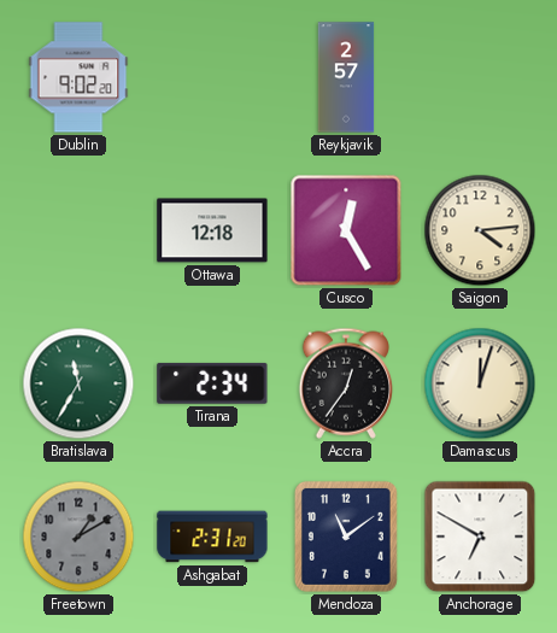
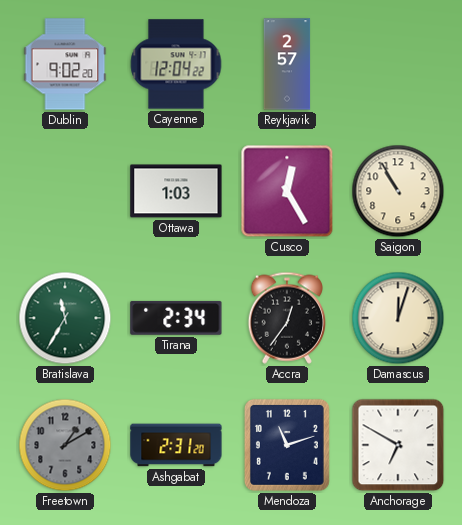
Cayenne: none -> 12:04 (176, 64)
Ottawa: 12:18 -> 1:03 (176, 191)
Saigon: 4:14 -> 10:55 (398, 191)
Mendoza: 11:09 -> 11:12 (287, 445)
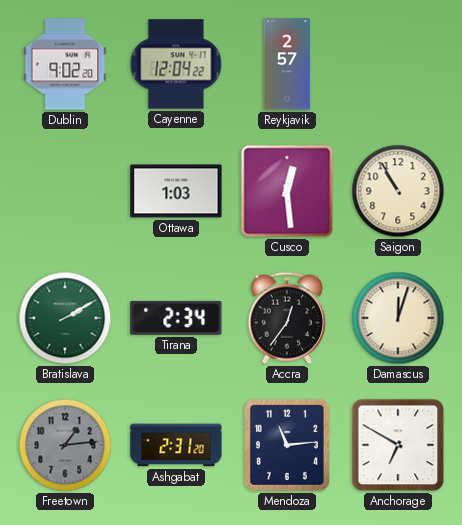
Cusco: 12:25 -> 12:29 (287, 191)
Bratislava: 11:35 -> 2:10 (65, 318)
Freetown: 1:10 -> 1:14 (65, 445)
Mendoza: 11:12 -> 11:14 (287, 445)
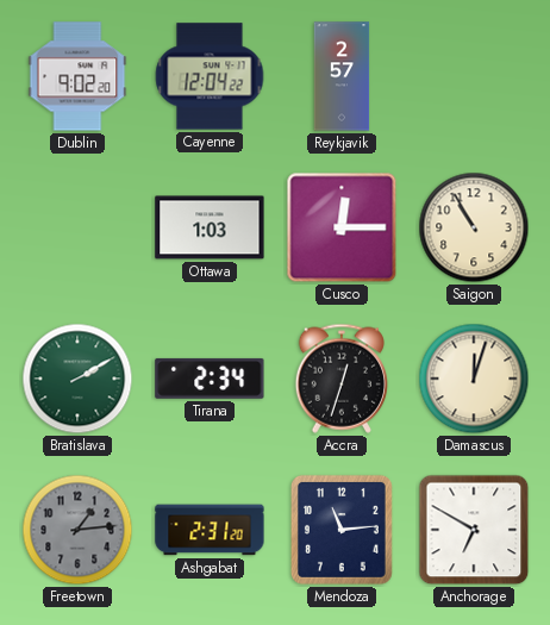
Cusco: 12:29 -> 12:15 (342, 227)
Accra: 12:36 -> 12:33 (340, 379)
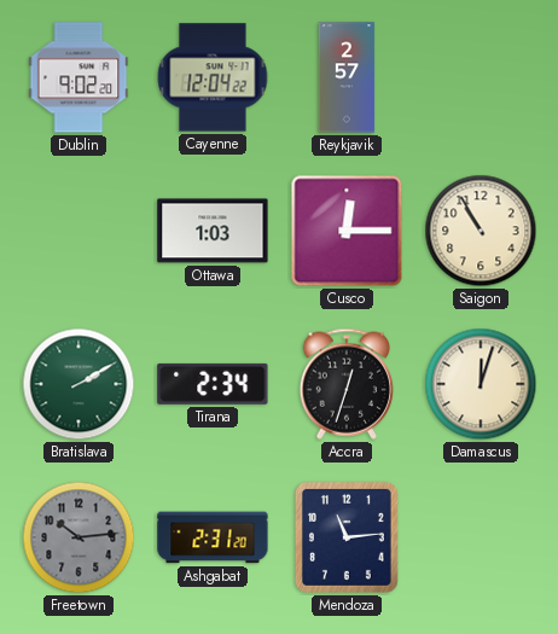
Freetown: 1:14 -> 10:14 (79, 537)
Anchorage: 6:50 -> none (474, 530)
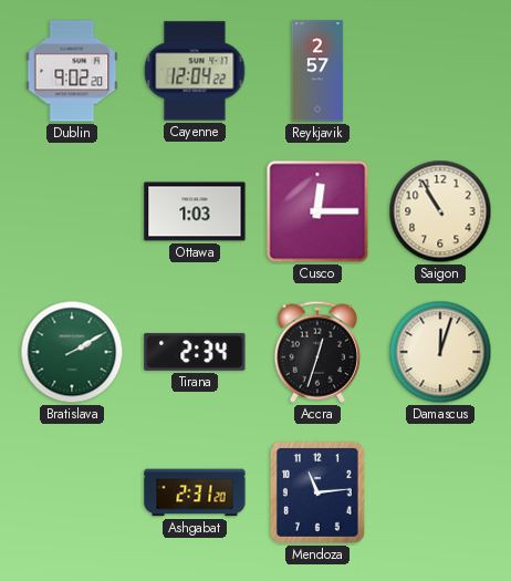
Freetown: 10:14 -> none (79, 537)
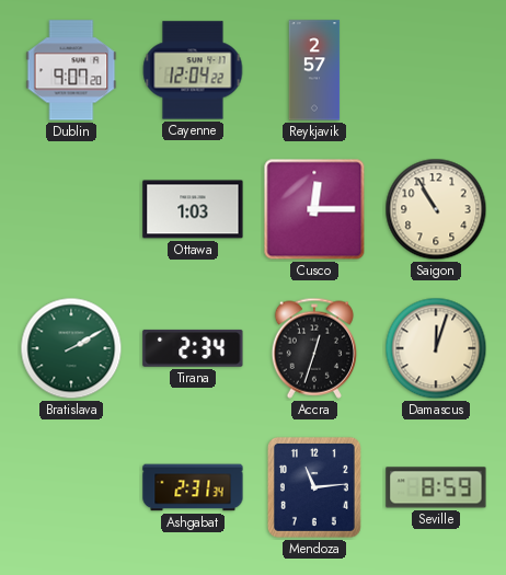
Dublin: 9:02 -> 9:07 (71, 70)
Ashgabat: 2:31:20 -> 2:31:34 (193, 487)
Seville: none -> 8:59 (436, 487)
